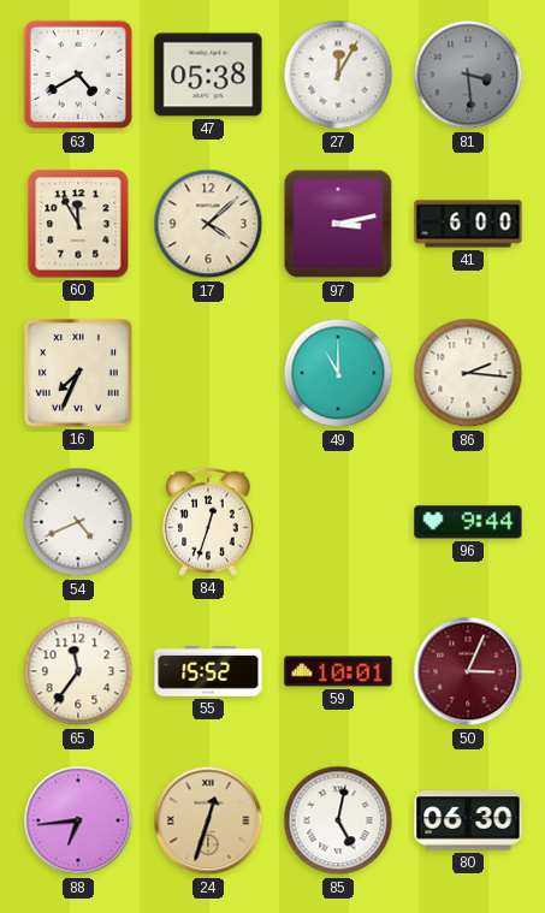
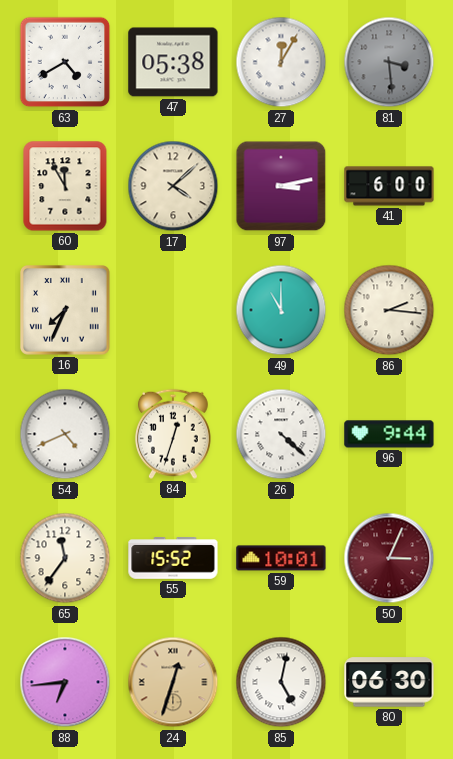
26: none -> 4:22 (281, 434)
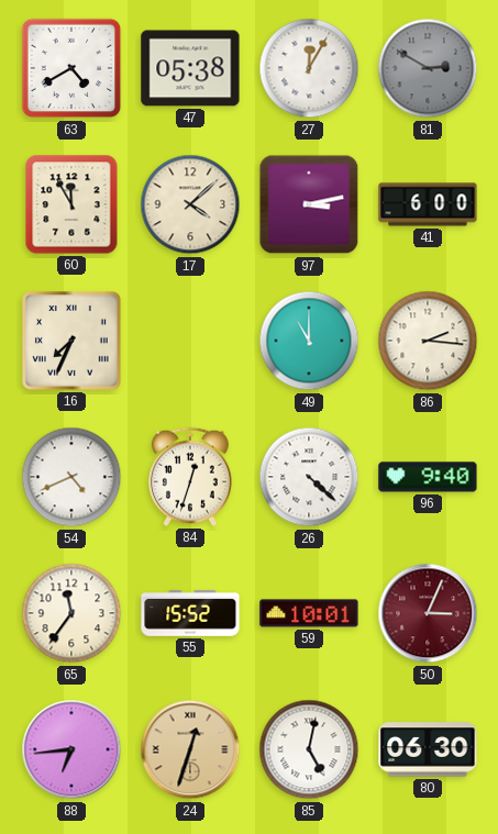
81: 3:29 -> 2:50 (428, 68)
96: 9:44 -> 9:40 (428, 477)
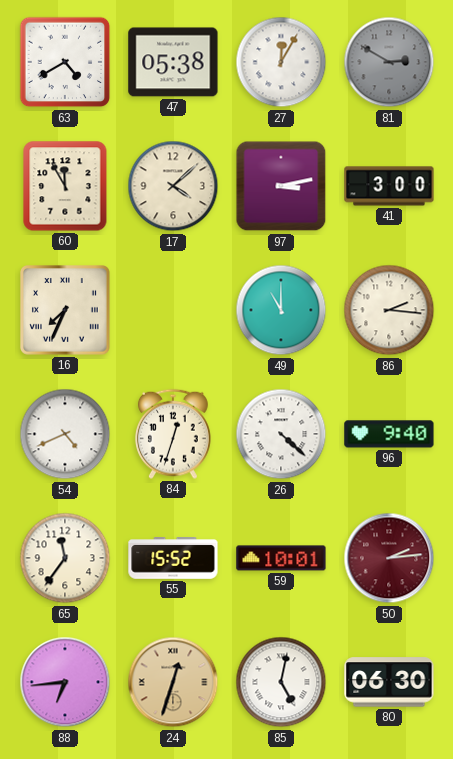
41: 6:00 -> 3:00 (389, 186)
50: 3:04 -> 2:14 (389, 558)
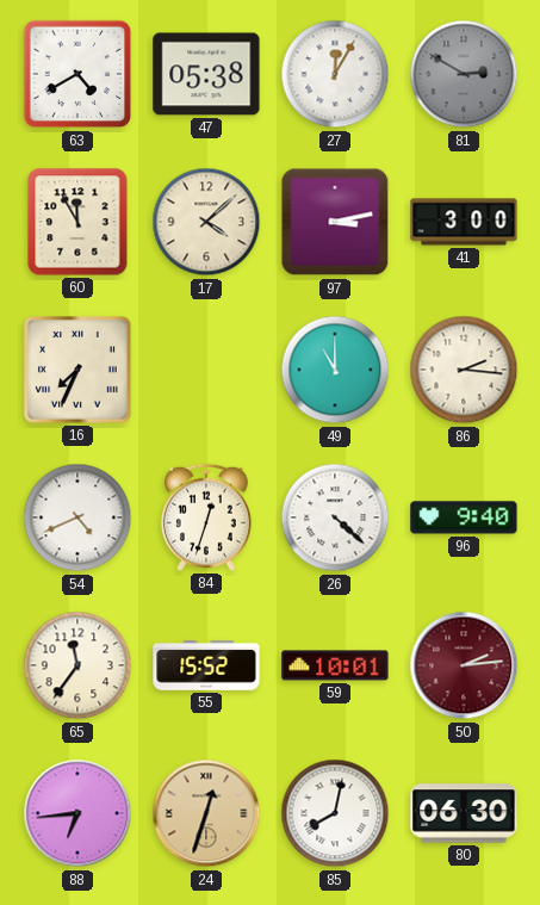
85: 5:02 -> 8:02 (335, 813)
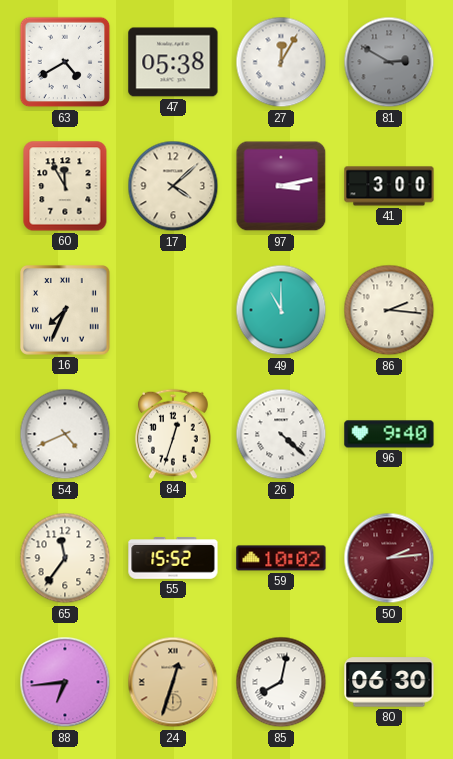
59: 10:01 -> 10:02 (281, 558)
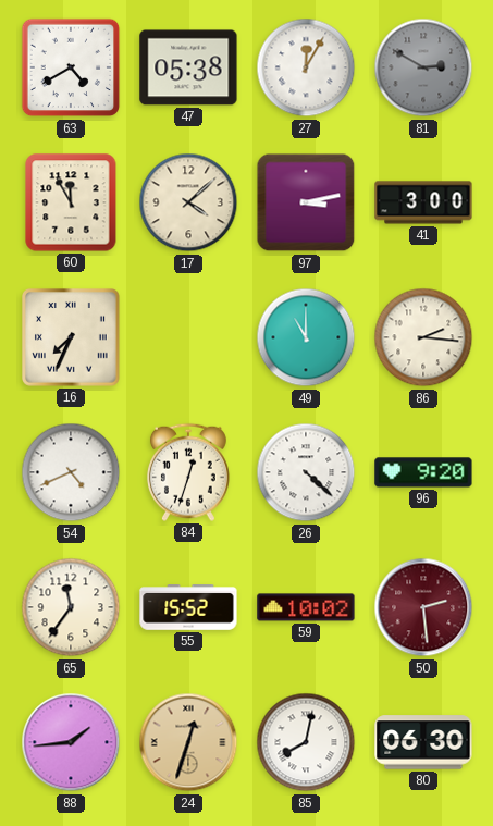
96: 9:40 -> 9:20 (423, 472)
50: 2:14 -> 2:29 (423, 607)
88: 6:44 -> 1:44 (71, 742)
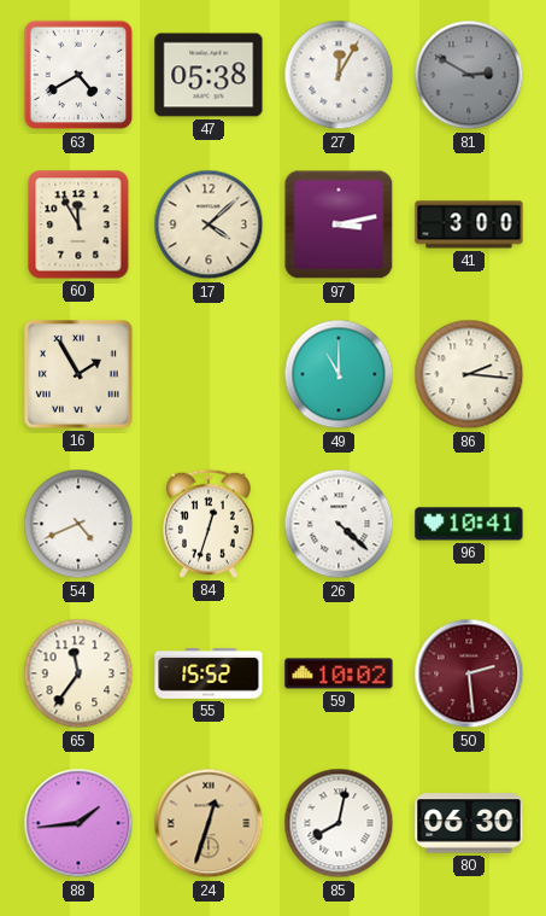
16: 7:34 -> 1:55 (80, 375)
96: 9:20 -> 10:41 (469, 524)
